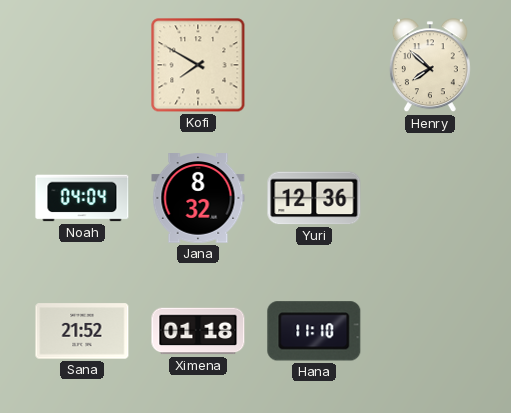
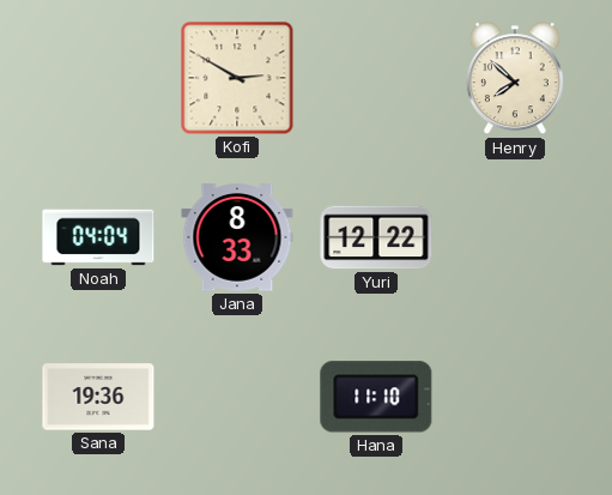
Kofi: 7:50 -> 2:50 (237, 78)
Jana: 8:32 -> 8:33 (237, 237)
Yuri: 12:36 -> 12:22 (376, 237)
Sana: 21:52 -> 19:36 (98, 397)
Ximena: 01:18 -> none (198, 331)
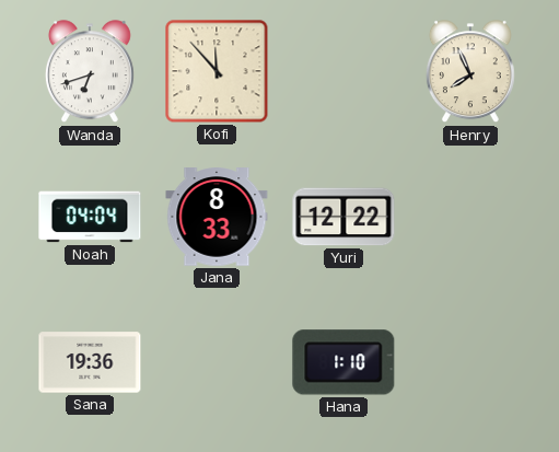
Wanda: none -> 6:42 (90, 72)
Kofi: 2:50 -> 11:53 (217, 71)
Henry: 7:52 -> 7:56 (470, 72)
Hana: 11:10 -> 1:10 (343, 362)
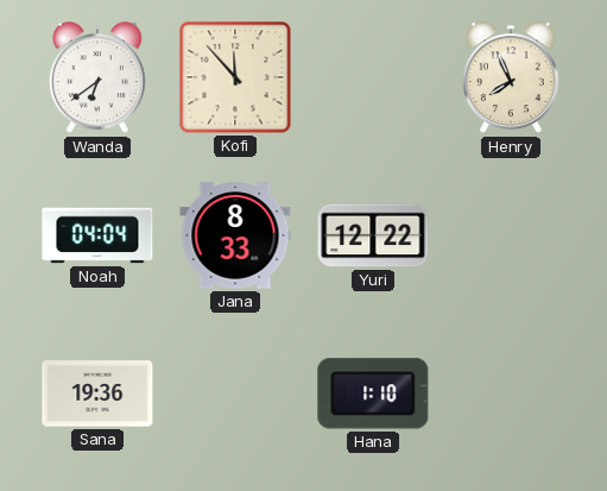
Wanda: 6:42 -> 6:39 (97, 78)
